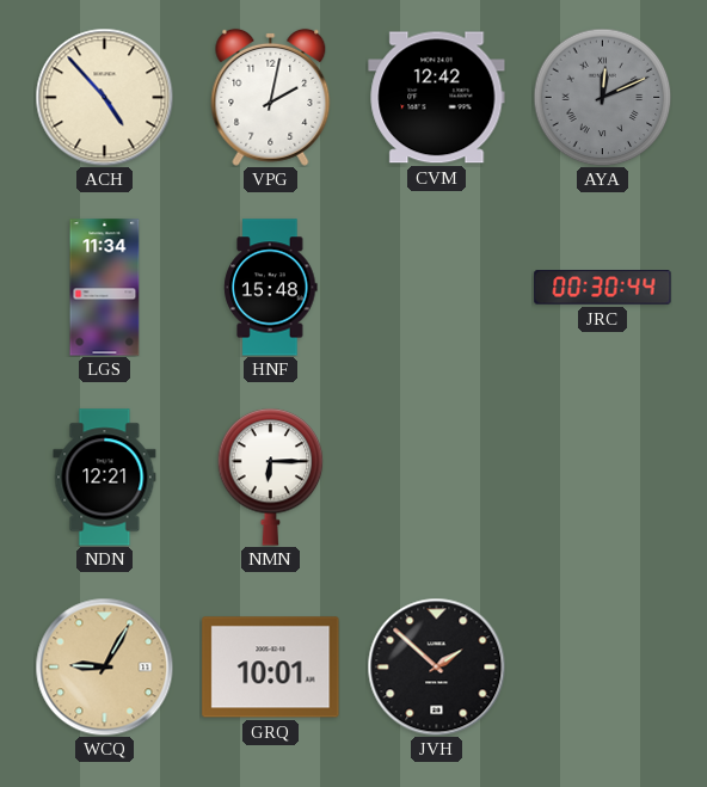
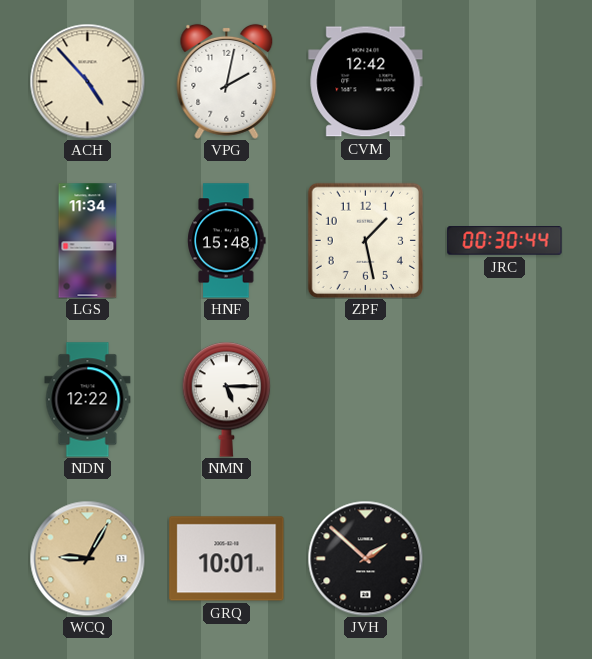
AYA: 12:11 -> none (602, 97)
ZPF: none -> 1:28 (365, 240)
NDN: 12:21 -> 12:22 (88, 400)
NMN: 6:15 -> 5:15 (227, 400)
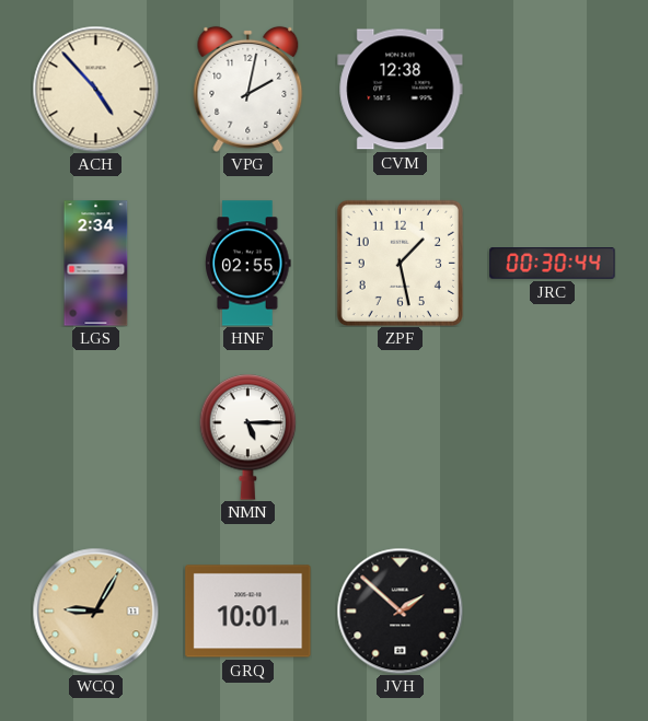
CVM: 12:42 -> 12:38 (401, 90)
LGS: 11:34 -> 2:34 (96, 264)
HNF: 15:48 -> 02:55 (248, 264)
NDN: 12:22 -> none (88, 400)
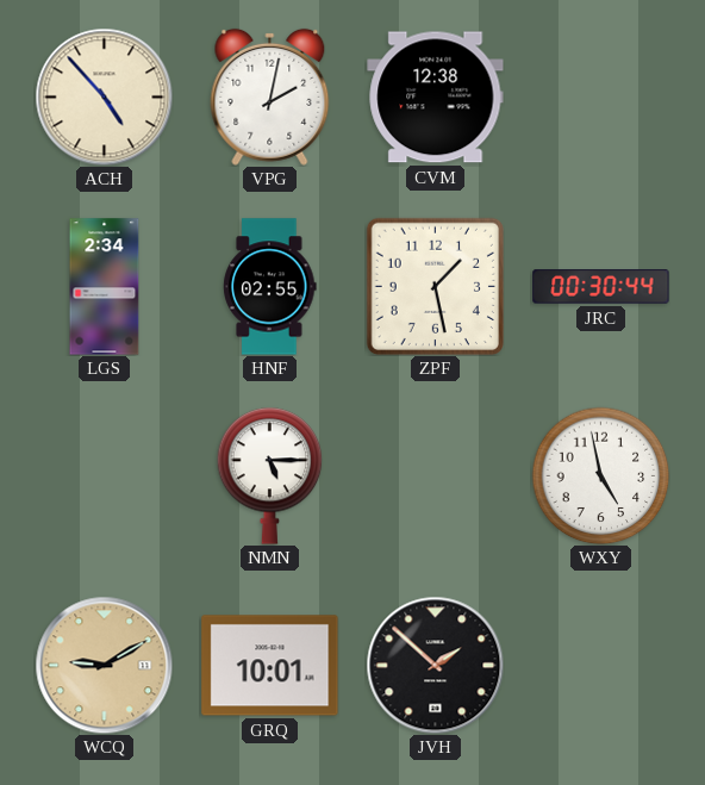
WXY: none -> 4:58 (600, 475)
WCQ: 9:05 -> 9:10 (104, 665)
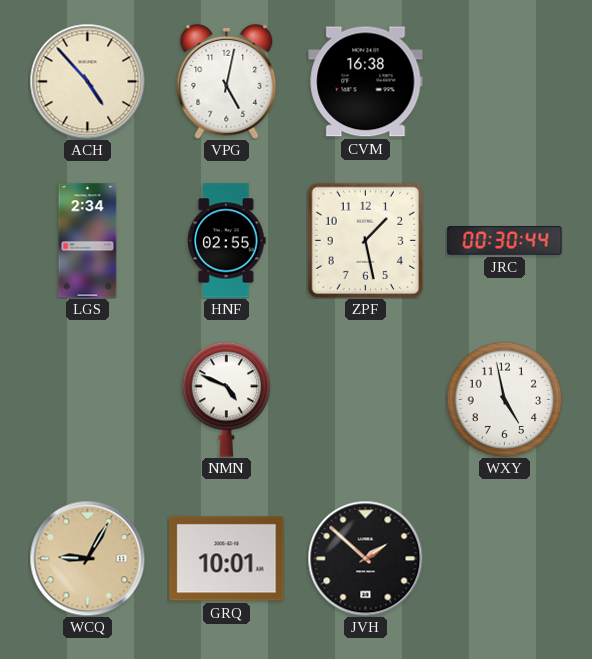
VPG: 2:02 -> 5:02 (227, 81)
CVM: 12:38 -> 16:38 (366, 82)
NMN: 5:15 -> 4:49 (227, 400)
WCQ: 9:10 -> 9:05 (87, 558)
